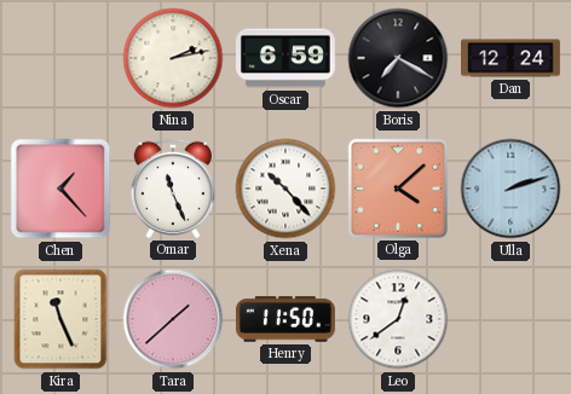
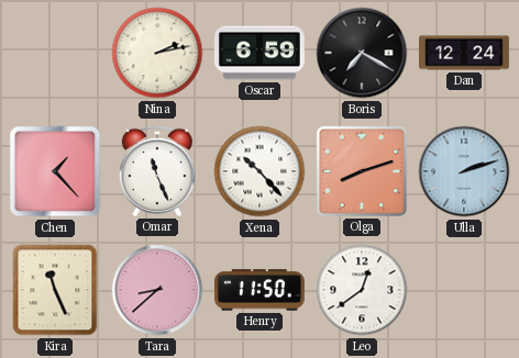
Olga: 4:08 -> 8:12 (362, 171)
Tara: 1:38 -> 8:38 (157, 290)
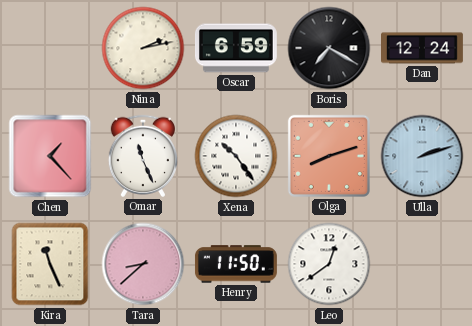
Xena: 10:23 -> 10:24 (236, 156)
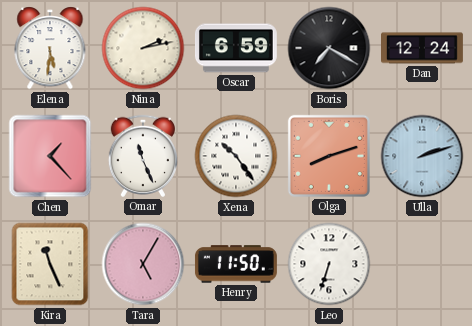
Elena: none -> 5:31 (50, 48)
Tara: 8:38 -> 5:05 (143, 264)
Leo: 12:39 -> 6:33 (329, 264)
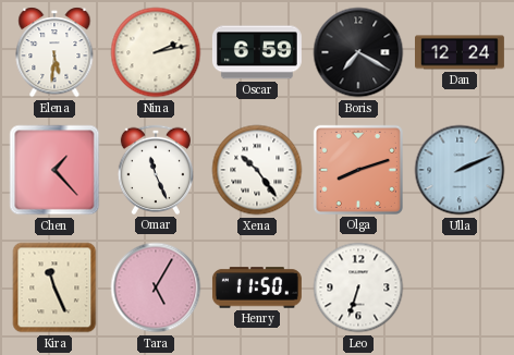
Ulla: 2:12 -> 2:11 (460, 170)
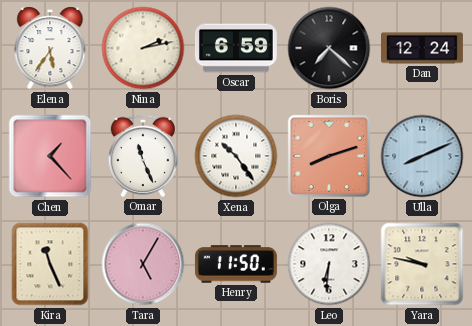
Elena: 5:31 -> 5:36 (50, 48)
Boris: 7:20 -> 7:22 (329, 48)
Ulla: 2:11 -> 8:11 (422, 156)
Leo: 6:33 -> 6:31 (329, 264)
Yara: none -> 9:47 (422, 264)
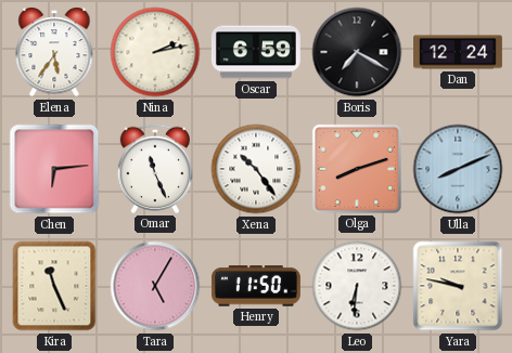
Boris: 7:22 -> 7:20 (357, 52)
Chen: 1:23 -> 6:14 (54, 169)
